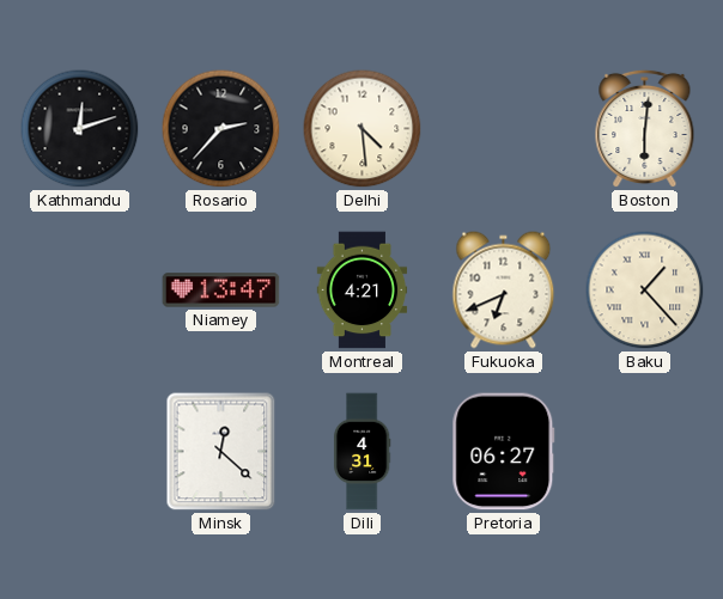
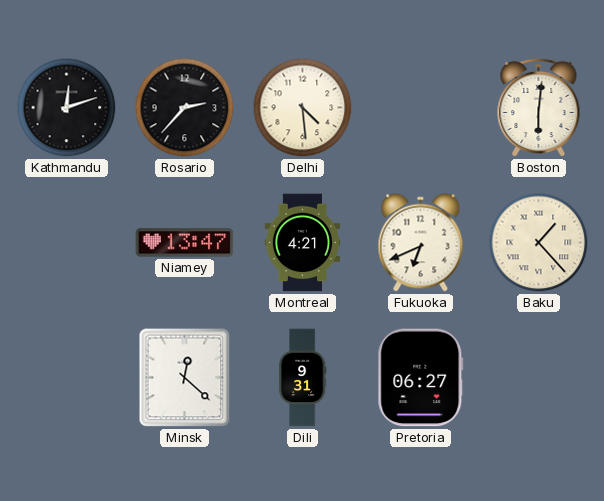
Dili: 4:31 -> 9:31 (302, 378)
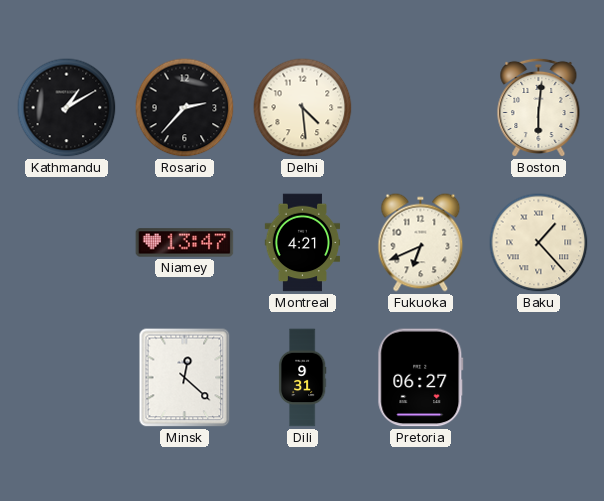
Kathmandu: 12:12 -> 1:10 (67, 108)
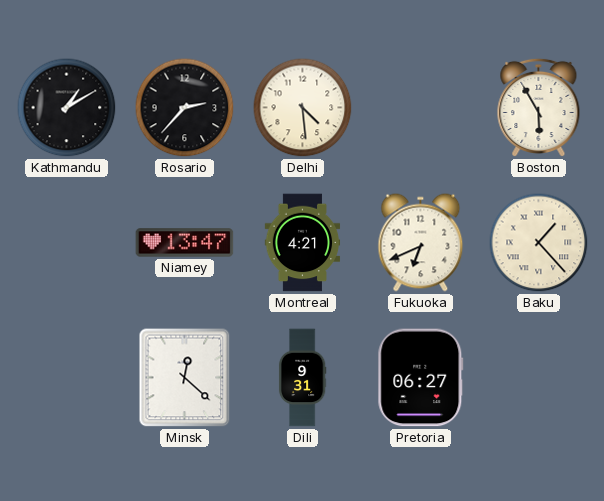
Boston: 6:01 -> 5:55 (539, 108)
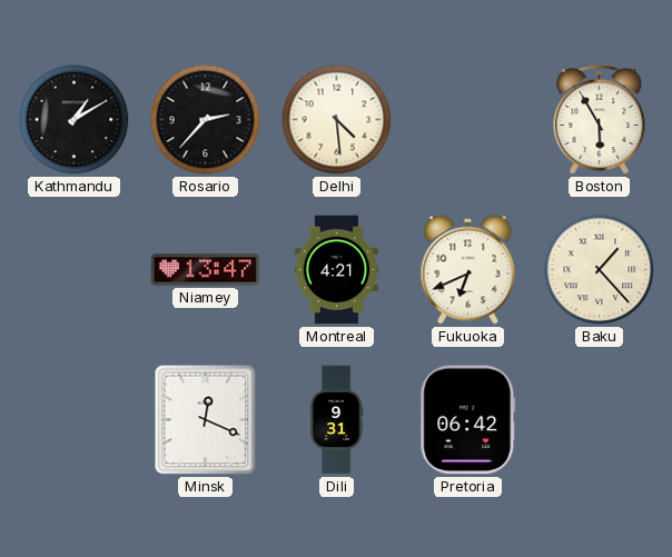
Minsk: 12:22 -> 12:19 (206, 420)
Pretoria: 06:27 -> 06:42 (468, 420)
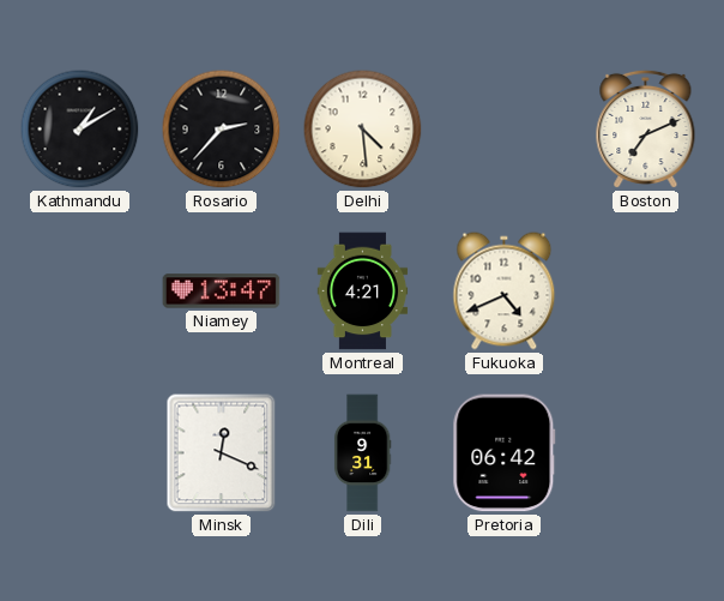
Boston: 5:55 -> 7:11 (646, 130)
Fukuoka: 6:41 -> 4:41 (505, 292)
Baku: 1:23 -> none (600, 270)
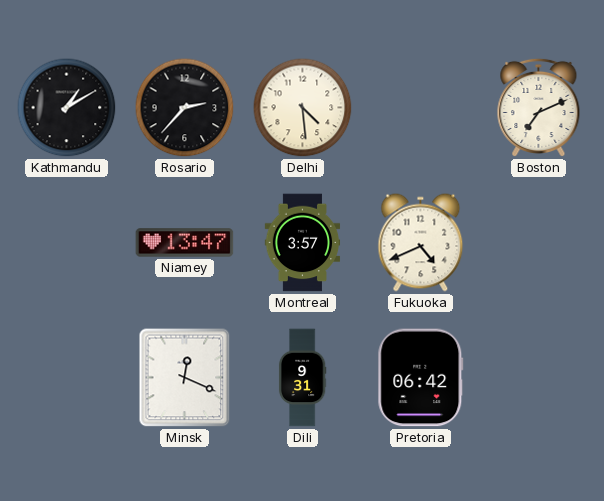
Montreal: 4:21 -> 3:57 (303, 243)
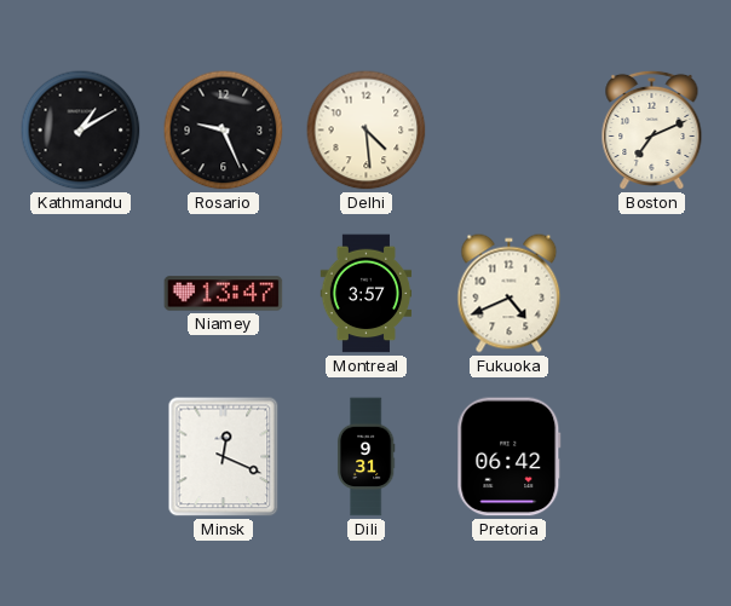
Rosario: 2:37 -> 9:26 (224, 131)
